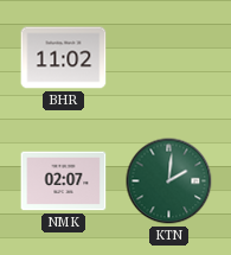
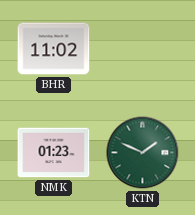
NMK: 02:07 -> 01:23 (54, 153)
KTN: 2:01 -> 1:49 (143, 153)
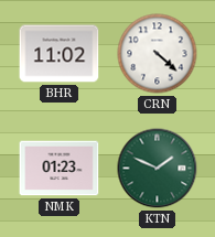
CRN: none -> 4:22 (158, 54)
